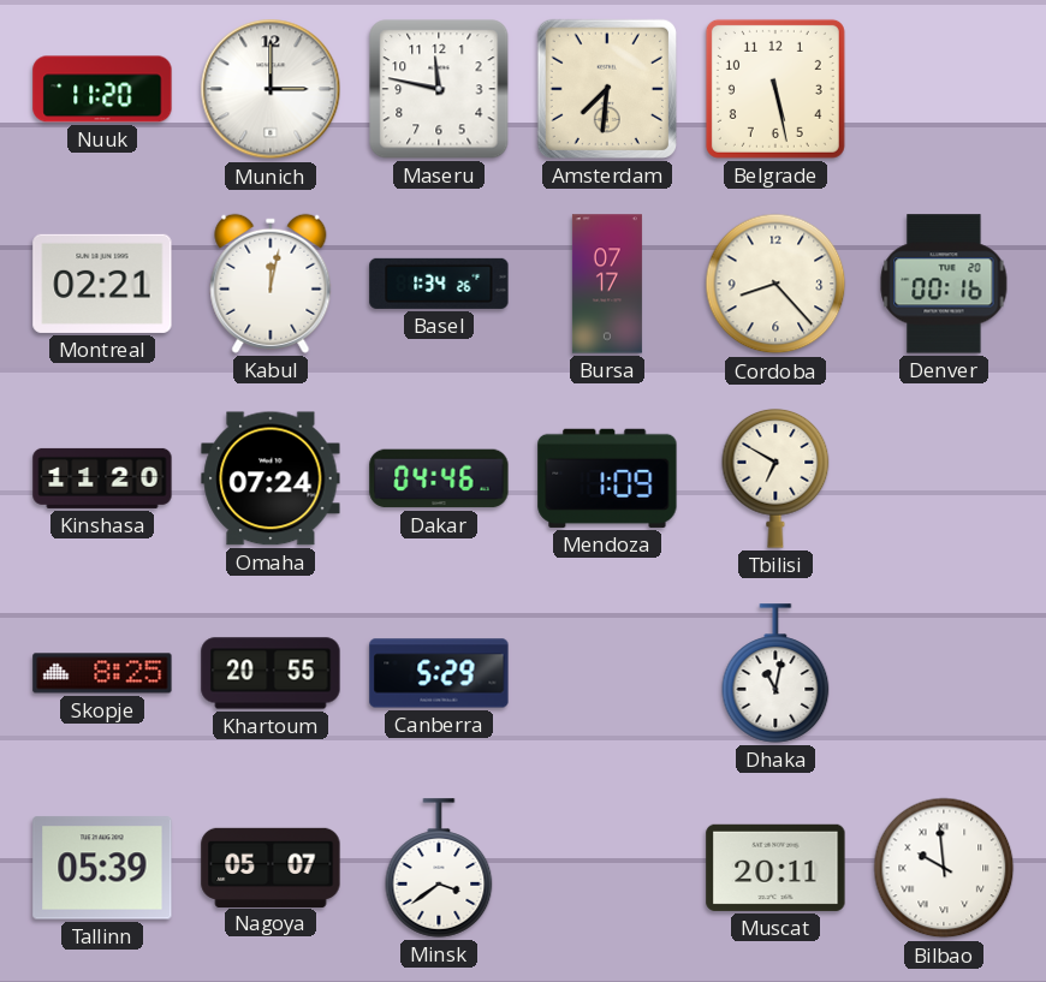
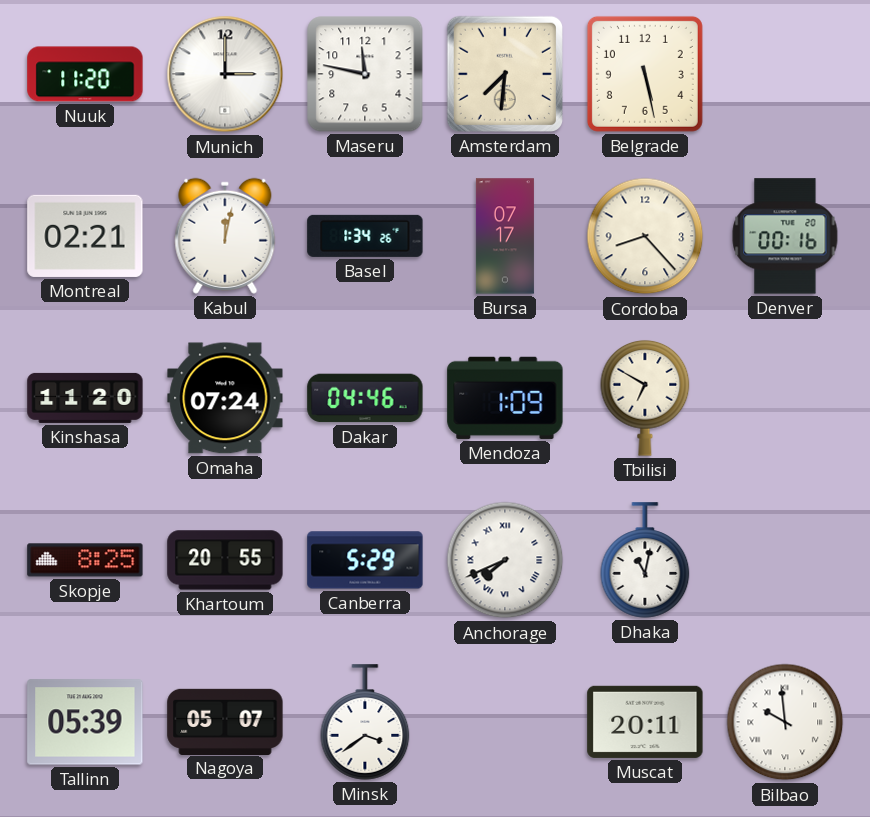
Anchorage: none -> 7:41 (505, 560)
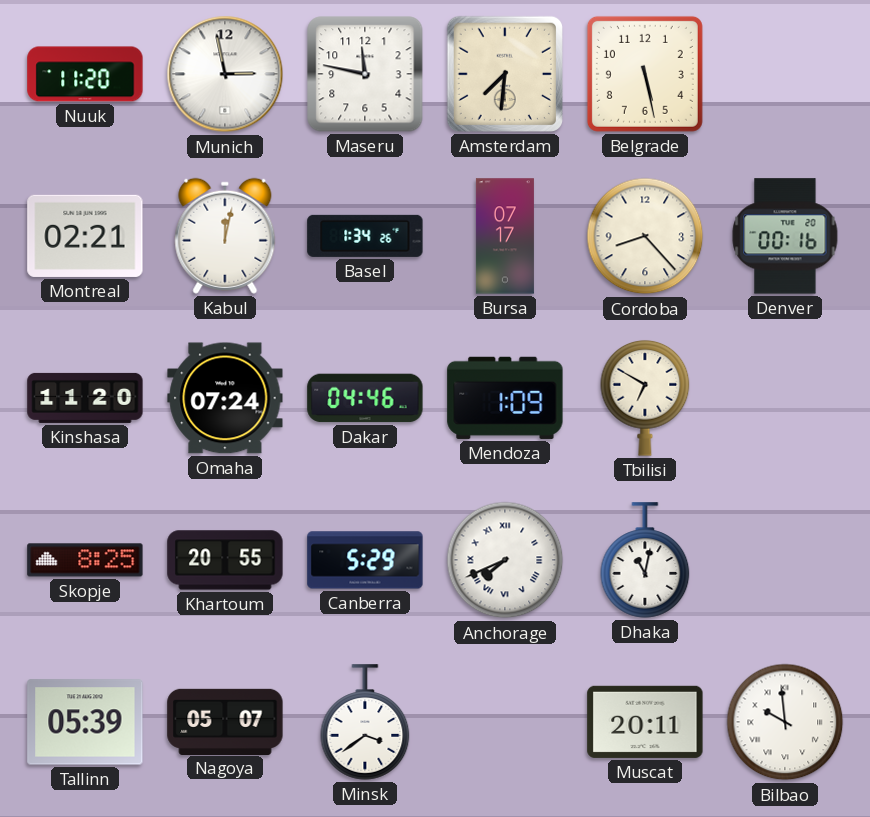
Munich: 3:00 -> 2:58 (225, 74)
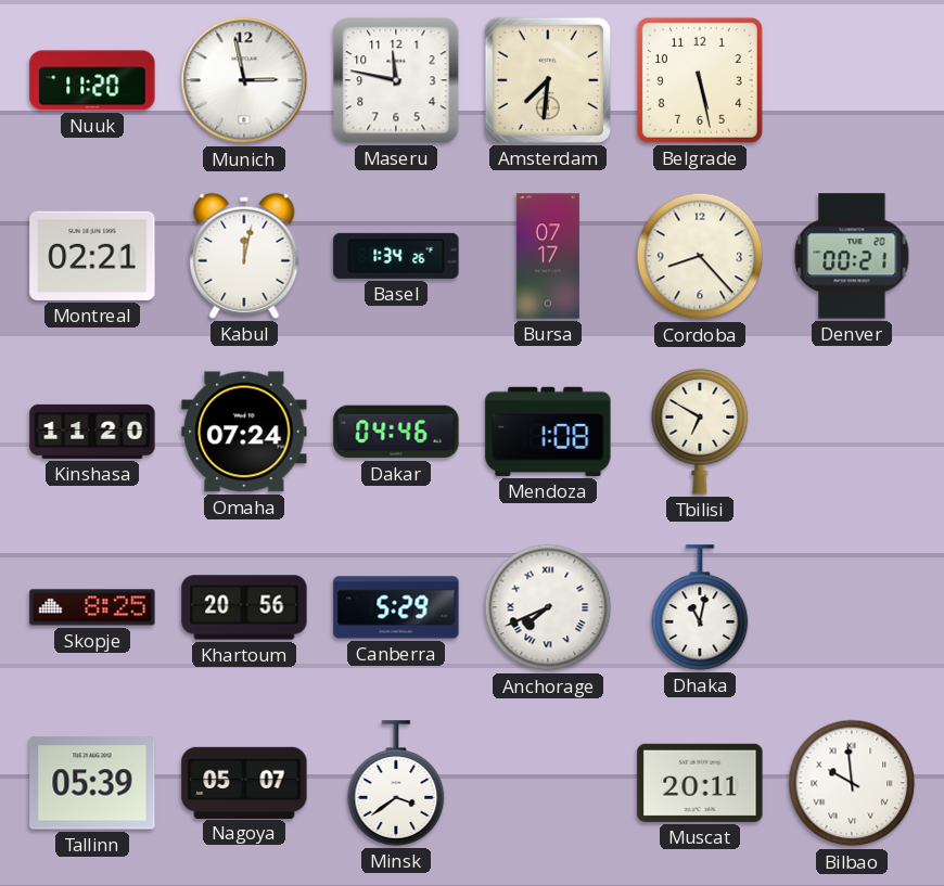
Denver: 00:16 -> 00:21 (852, 256)
Mendoza: 1:09 -> 1:08 (548, 432)
Khartoum: 20:55 -> 20:56 (244, 607)
